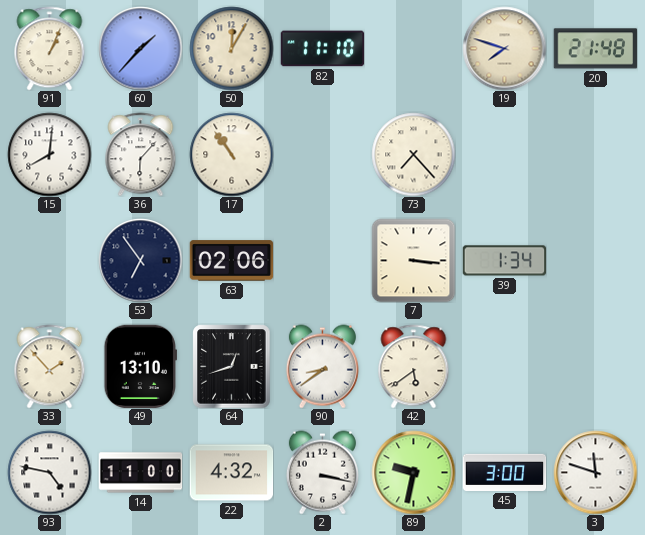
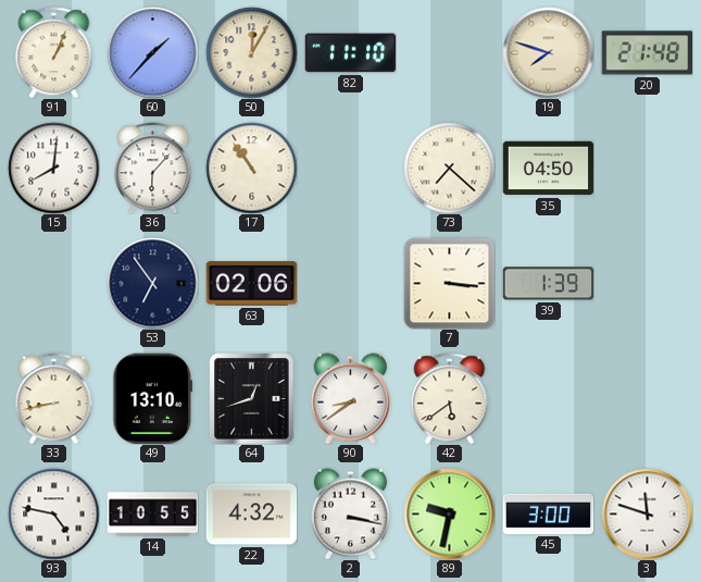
73: 7:23 -> 7:22 (449, 168)
35: none -> 04:50 (548, 169)
39: 1:34 -> 1:39 (548, 284)
33: 1:53 -> 8:43 (54, 398)
14: 11:00 -> 10:55 (152, 515)
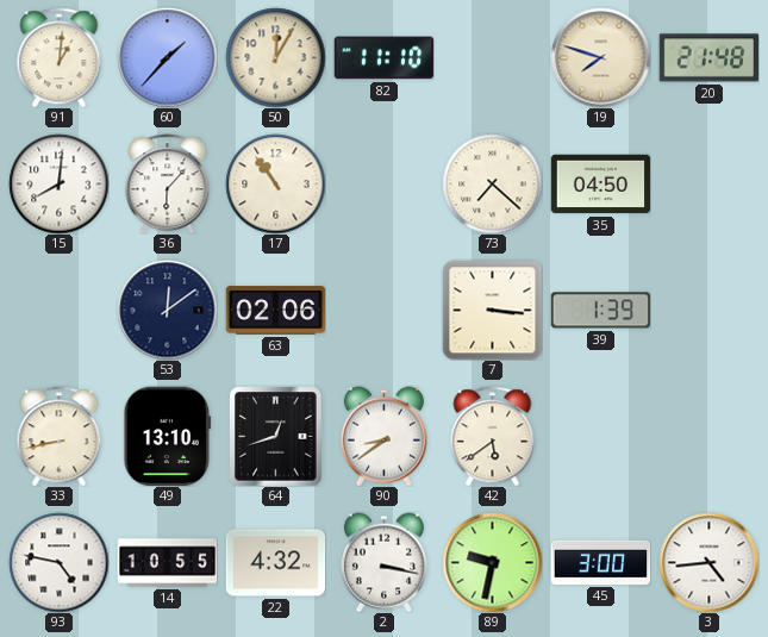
91: 1:04 -> 1:01 (60, 57)
53: 6:54 -> 12:09 (167, 310)
3: 11:48 -> 4:44 (708, 562)
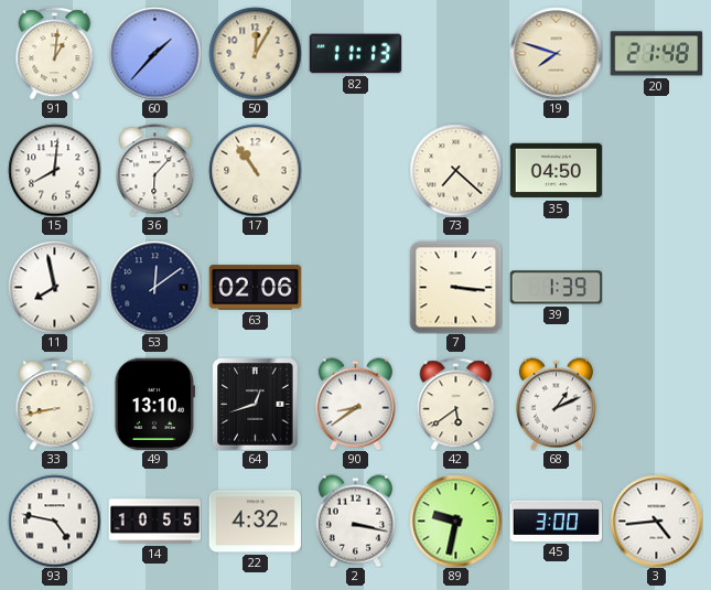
82: 11:10 -> 11:13 (355, 54)
11: none -> 7:58 (54, 287)
68: none -> 1:11 (556, 404)
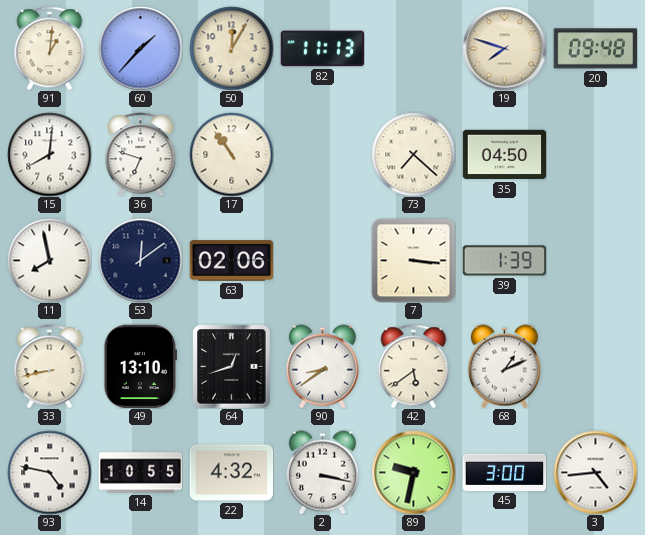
20: 21:48 -> 09:48 (595, 49)
36: 6:07 -> 6:48 (141, 154)
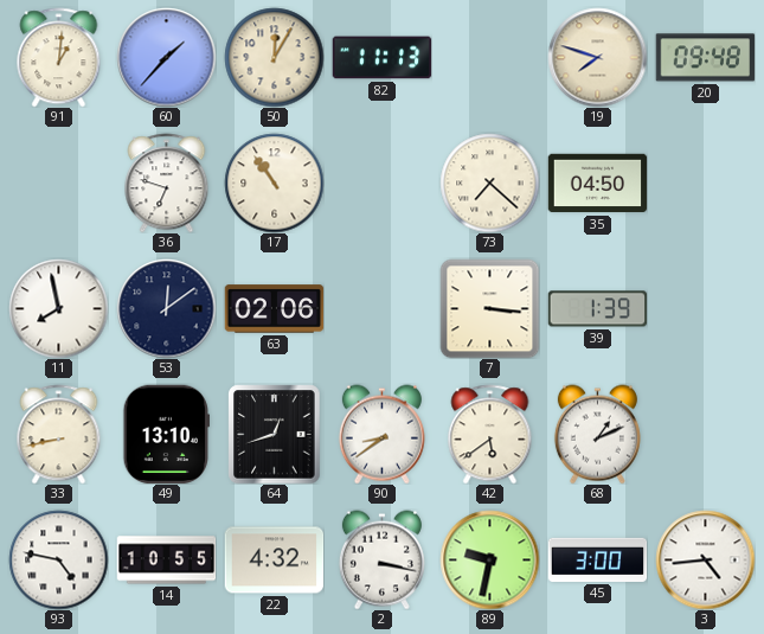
15: 8:01 -> none (49, 154)
